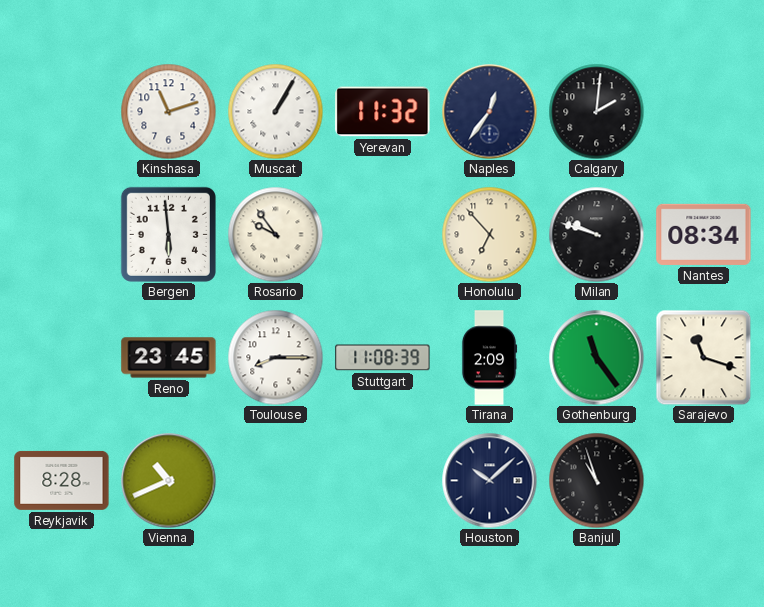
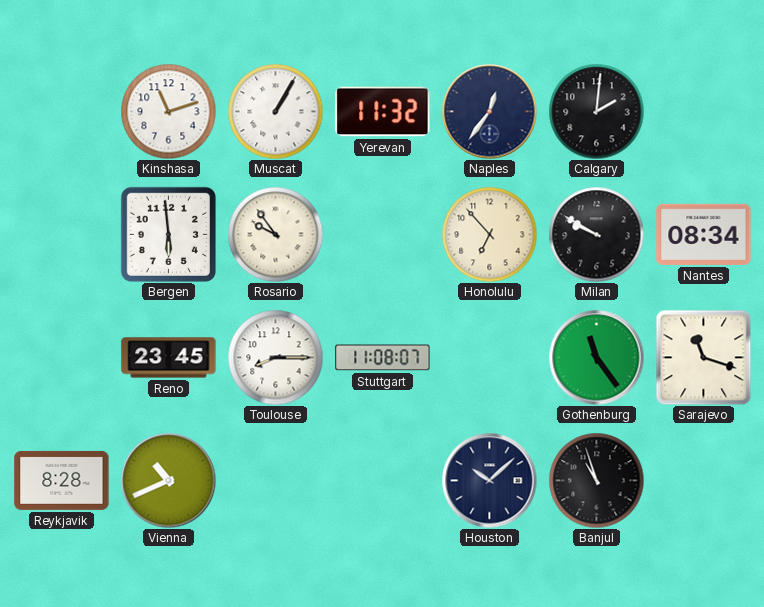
Milan: 9:48 -> 9:50 (596, 234)
Stuttgart: 11:08:39 -> 11:08:07 (383, 358)
Tirana: 2:09 -> none (489, 358)
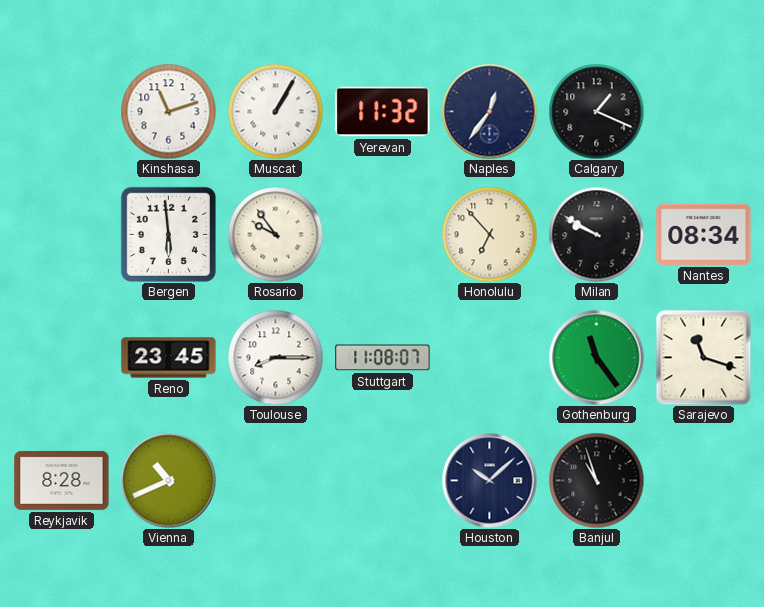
Calgary: 2:01 -> 1:19 (596, 111)
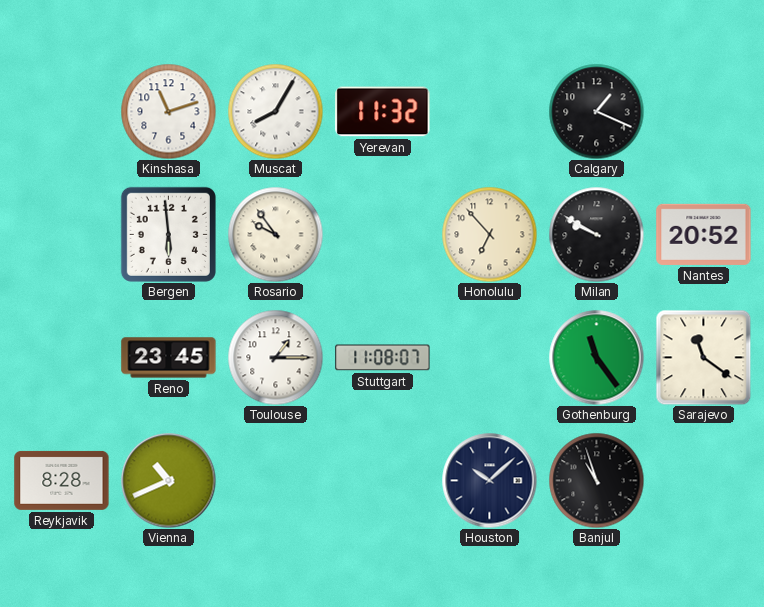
Muscat: 1:05 -> 8:05 (275, 111)
Naples: 12:36 -> none (489, 111)
Nantes: 08:34 -> 20:52 (704, 234)
Toulouse: 8:15 -> 1:15 (275, 357)
Sarajevo: 11:18 -> 11:21 (703, 357)
